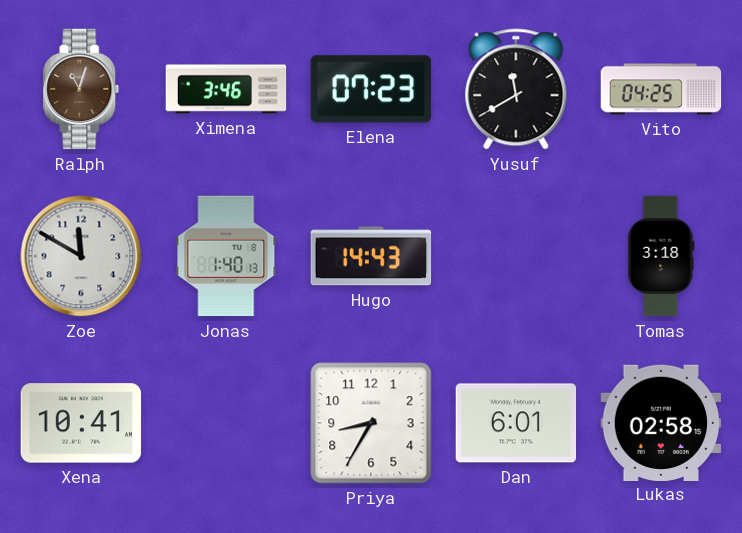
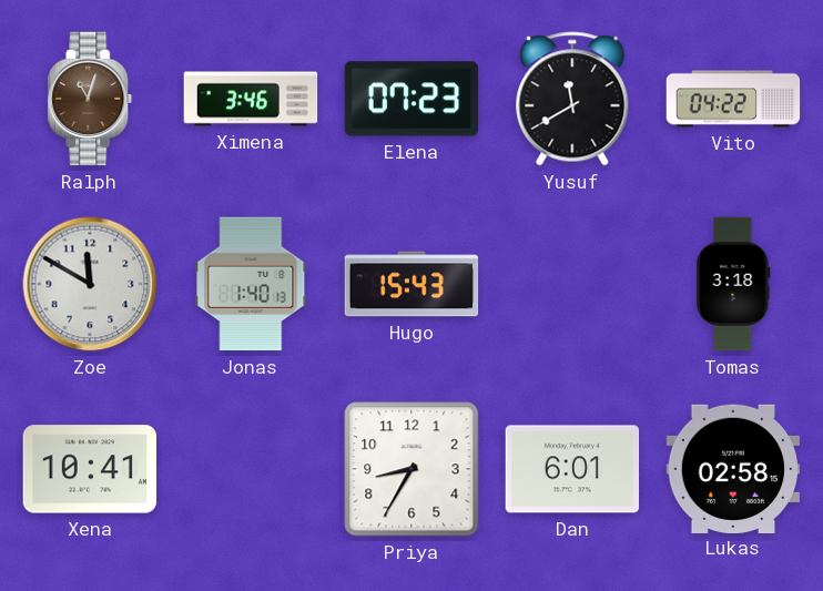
Vito: 04:25 -> 04:22 (733, 99)
Hugo: 14:43 -> 15:43 (411, 284)
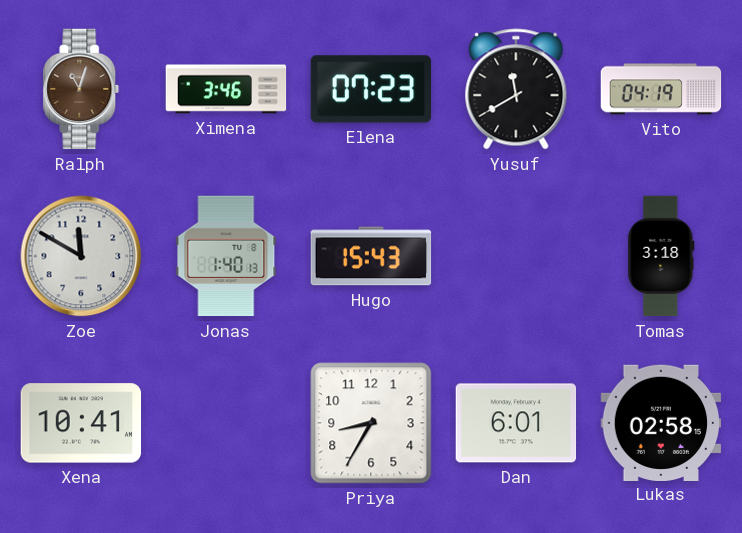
Vito: 04:22 -> 04:19 (661, 89)
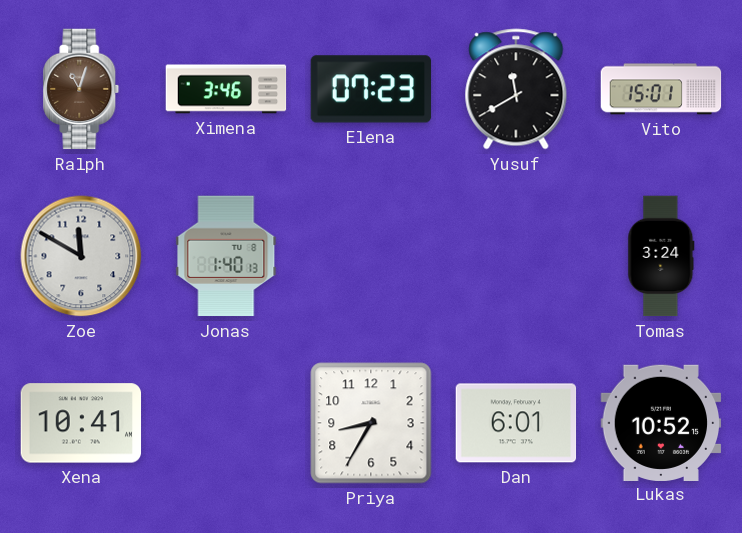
Vito: 04:19 -> 15:01 (661, 89)
Hugo: 15:43 -> none (371, 256)
Tomas: 3:18 -> 3:24 (661, 256)
Lukas: 02:58 -> 10:52 (661, 422)
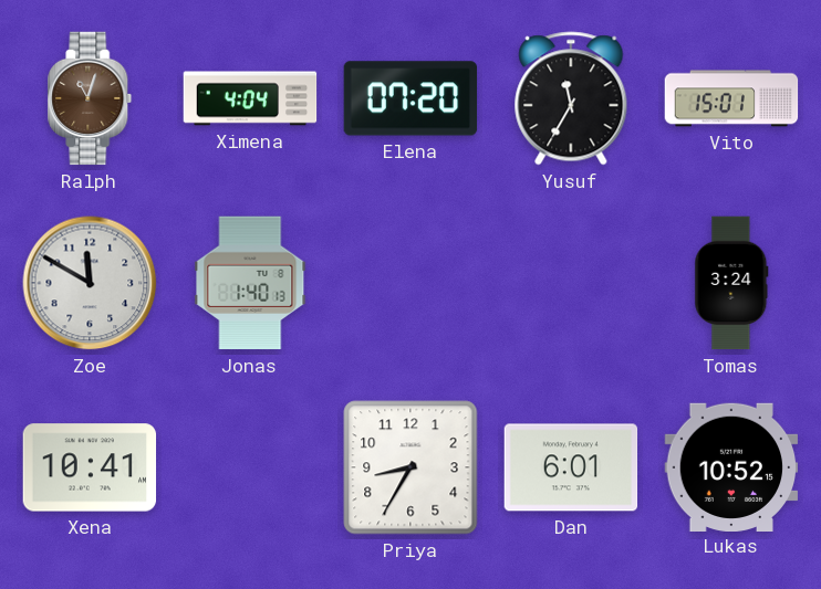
Ximena: 3:46 -> 4:04 (250, 98)
Elena: 07:23 -> 07:20 (410, 98)
Yusuf: 11:40 -> 11:35 (571, 98)
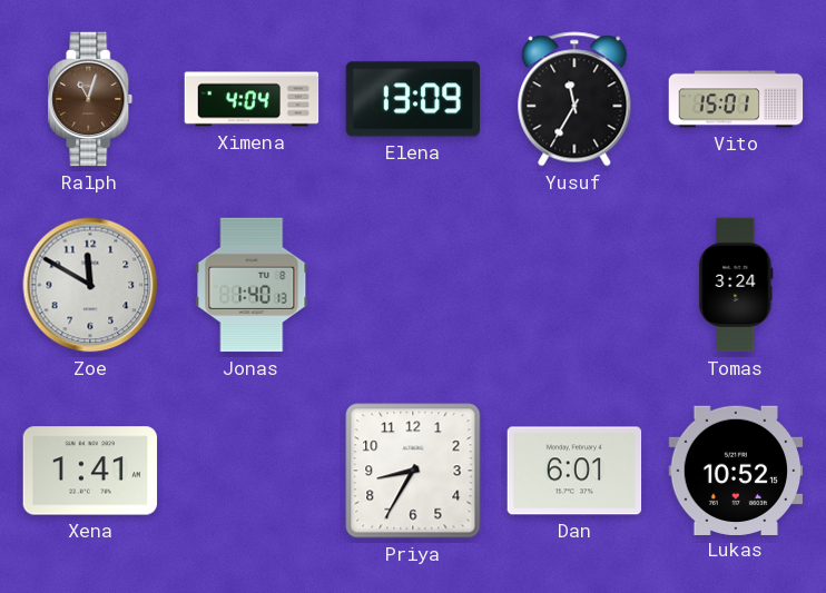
Elena: 07:20 -> 13:09 (413, 99)
Xena: 10:41 -> 1:41 (90, 471)
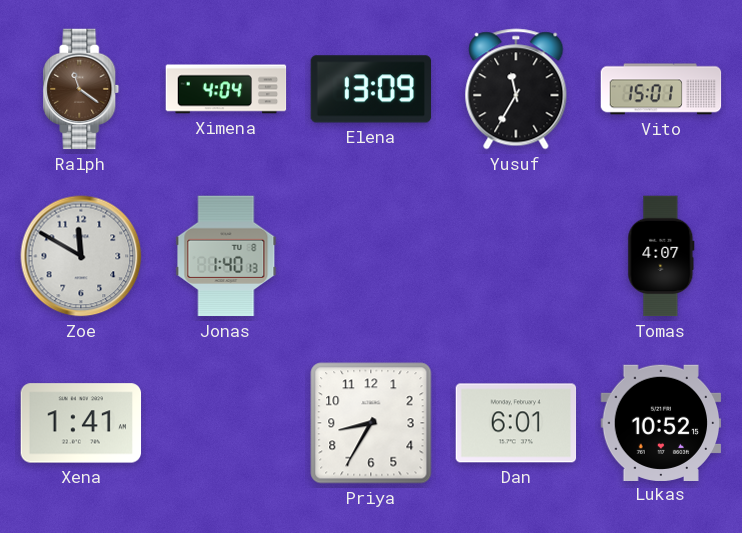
Ralph: 11:03 -> 11:21 (81, 89)
Tomas: 3:24 -> 4:07 (661, 256)
